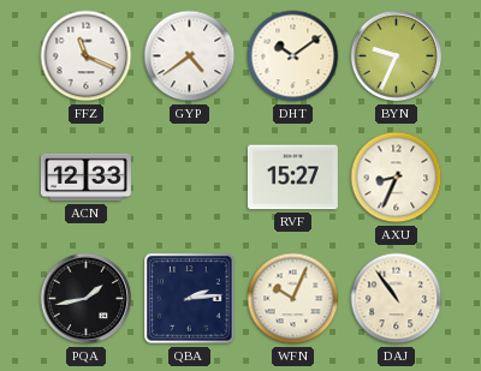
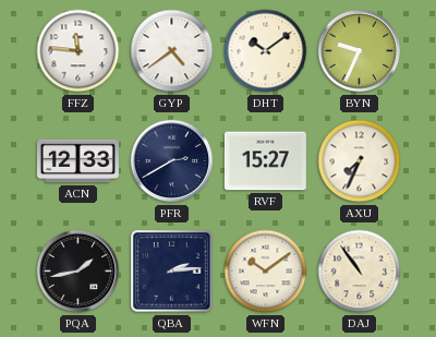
FFZ: 11:19 -> 11:46 (78, 51)
PFR: none -> 2:40 (172, 161)
AXU: 8:34 -> 7:34 (360, 161)
WFN: 10:04 -> 10:09 (266, 272)
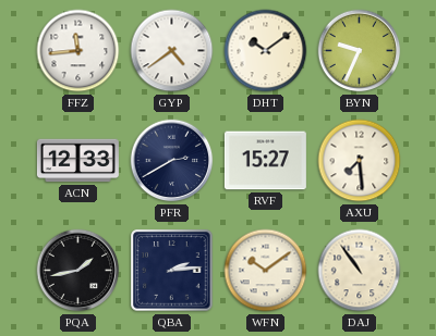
FFZ: 11:46 -> 11:44 (78, 51)
AXU: 7:34 -> 7:29 (360, 161)
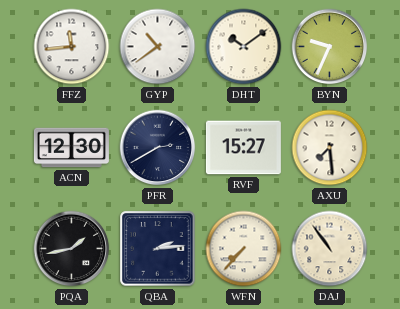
GYP: 4:39 -> 10:39 (158, 47)
ACN: 12:33 -> 12:30 (71, 148)
WFN: 10:09 -> 7:37 (244, 249)
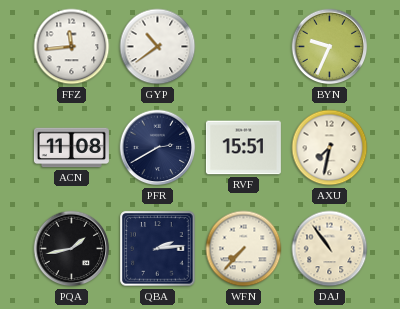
DHT: 10:09 -> none (244, 47)
ACN: 12:30 -> 11:08 (71, 148)
RVF: 15:27 -> 15:51 (243, 148)
AXU: 7:29 -> 7:32 (330, 148)
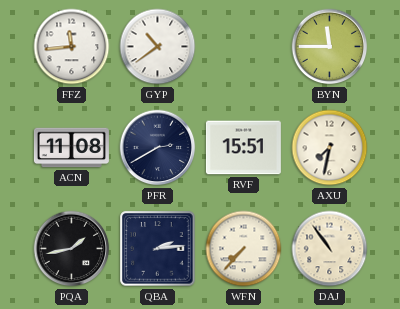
BYN: 9:34 -> 11:45 (330, 47)
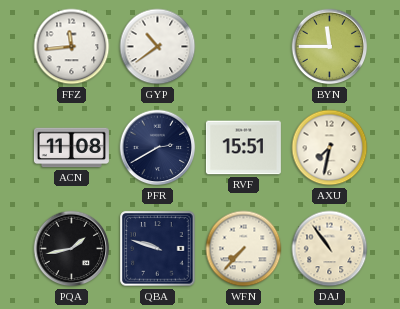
QBA: 2:14 -> 9:48 (158, 249)
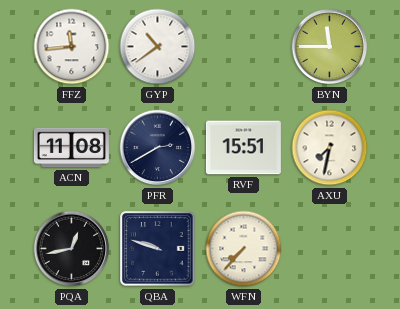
PQA: 1:43 -> 12:43 (72, 249)
DAJ: 10:54 -> none (330, 249)
